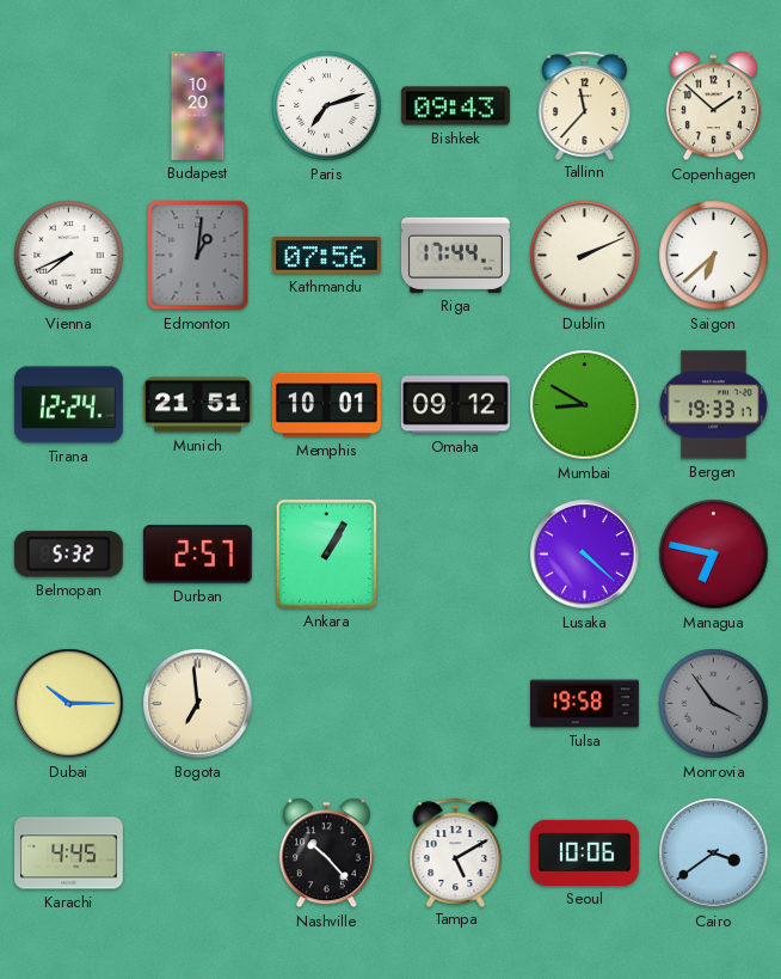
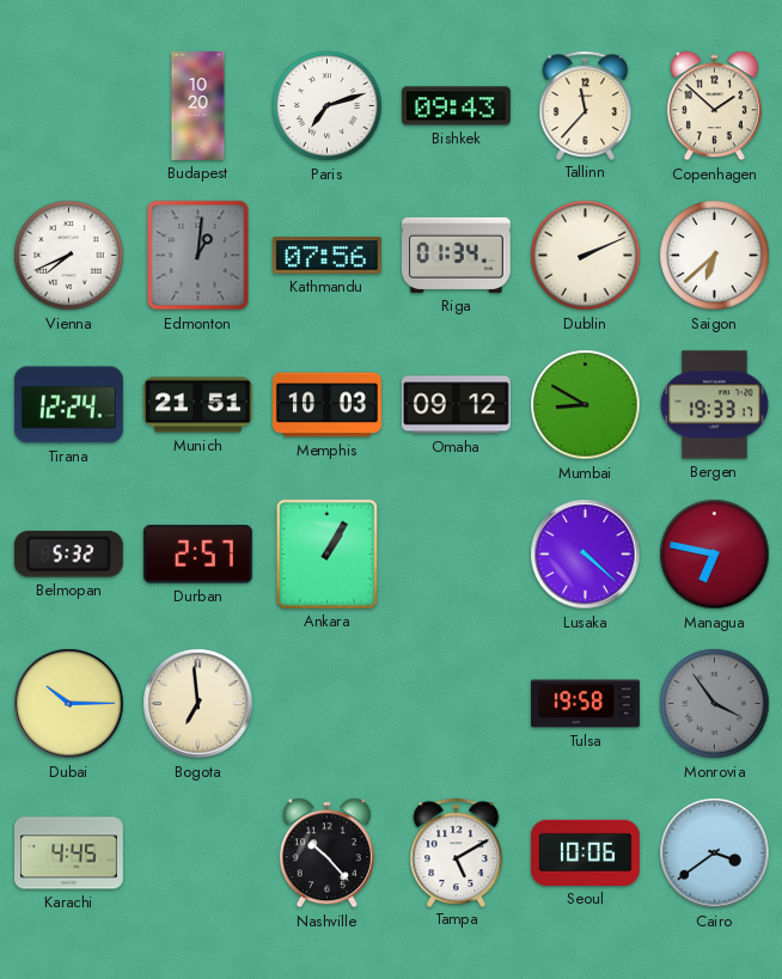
Riga: 17:44 -> 01:34 (456, 255)
Memphis: 10:01 -> 10:03 (326, 405)
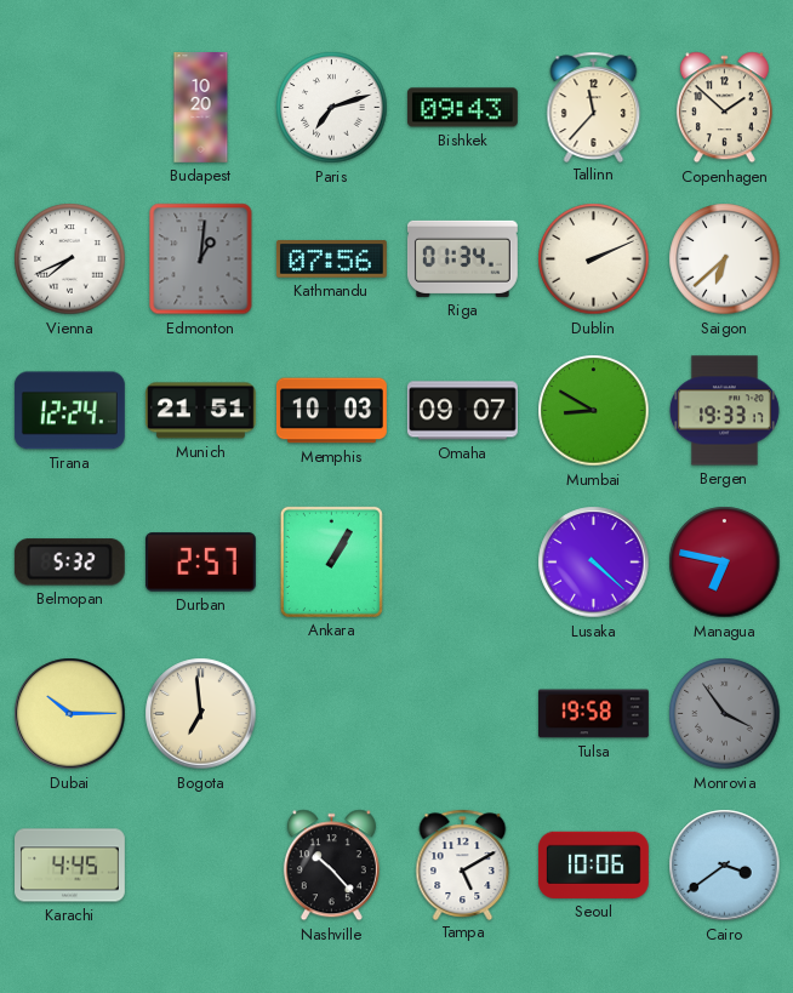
Omaha: 09:12 -> 09:07 (462, 411)
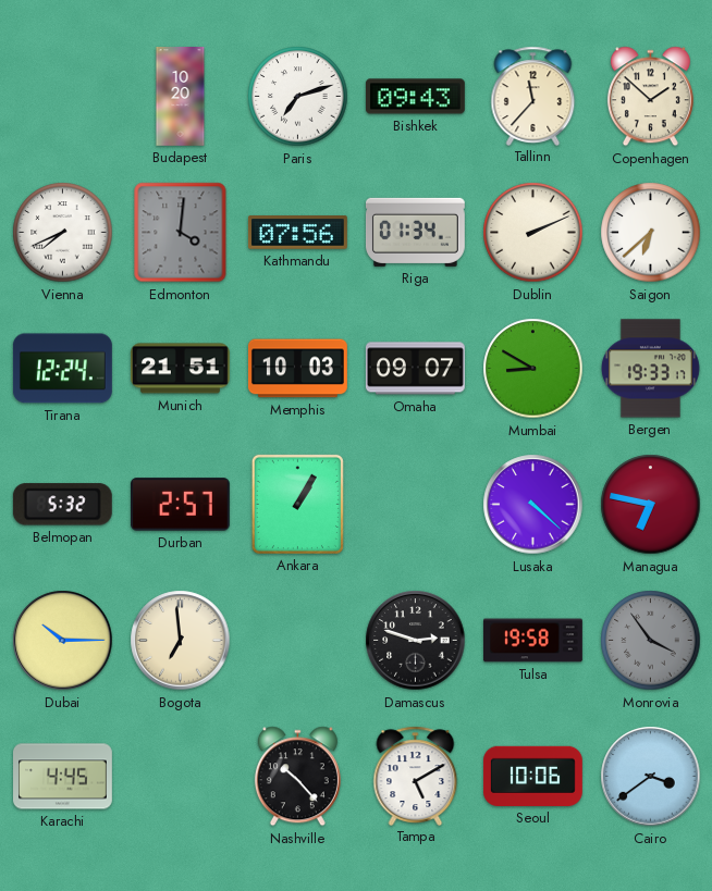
Edmonton: 1:01 -> 4:01 (181, 233)
Damascus: none -> 2:48 (416, 641)
